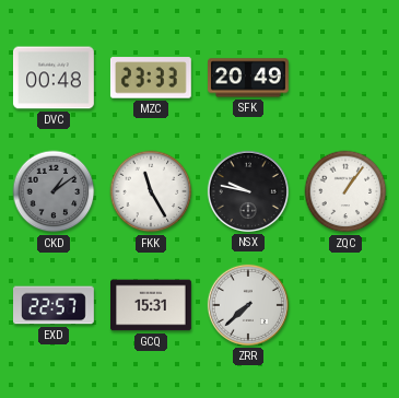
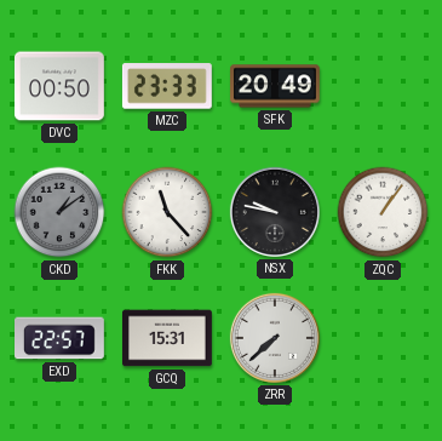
DVC: 00:48 -> 00:50 (59, 86)
FKK: 11:25 -> 11:23 (167, 212)
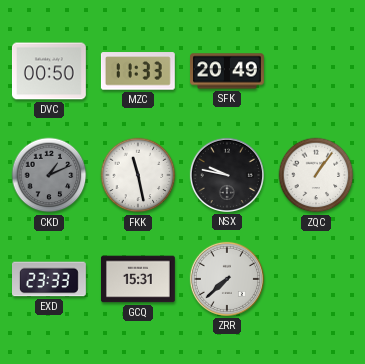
MZC: 23:33 -> 11:33 (138, 71)
CKD: 1:09 -> 1:11 (49, 175)
FKK: 11:23 -> 11:28 (138, 175)
EXD: 22:57 -> 23:33 (50, 279)
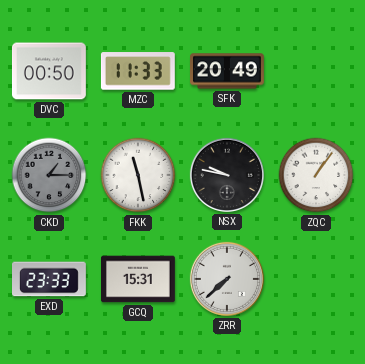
CKD: 1:11 -> 1:15 (49, 175)
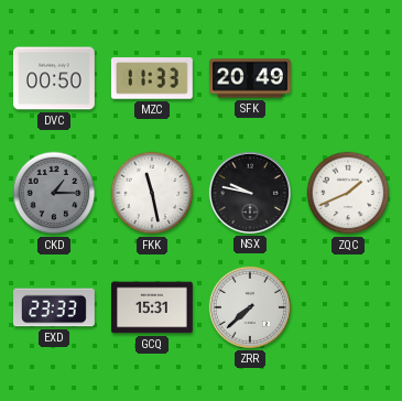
ZQC: 1:06 -> 1:41 (348, 193)
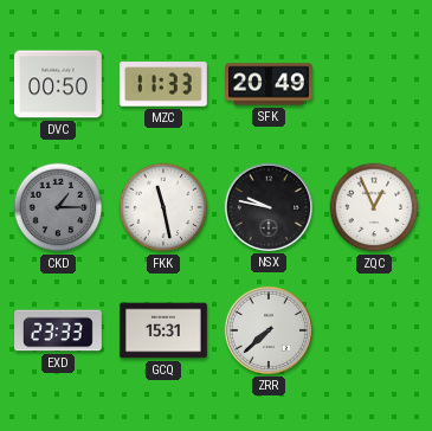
ZQC: 1:41 -> 12:56 (374, 207)
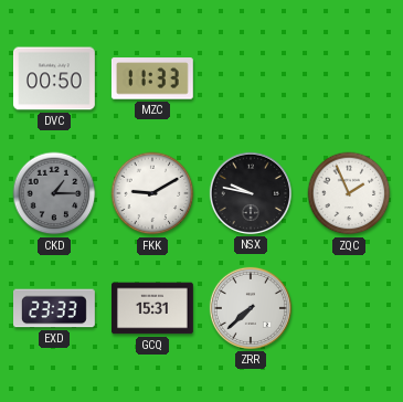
SFK: 20:49 -> none (270, 84)
FKK: 11:28 -> 9:10 (152, 193)
ZQC: 12:56 -> 1:56 (349, 193)
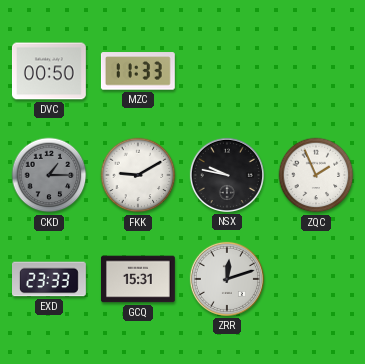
ZRR: 7:38 -> 12:12 (227, 279)
